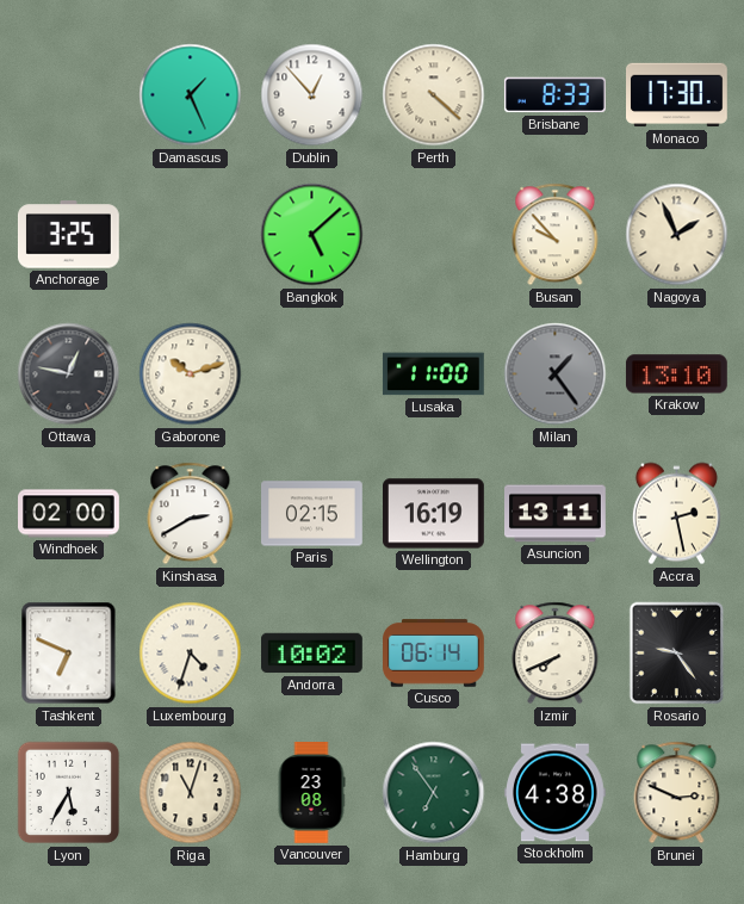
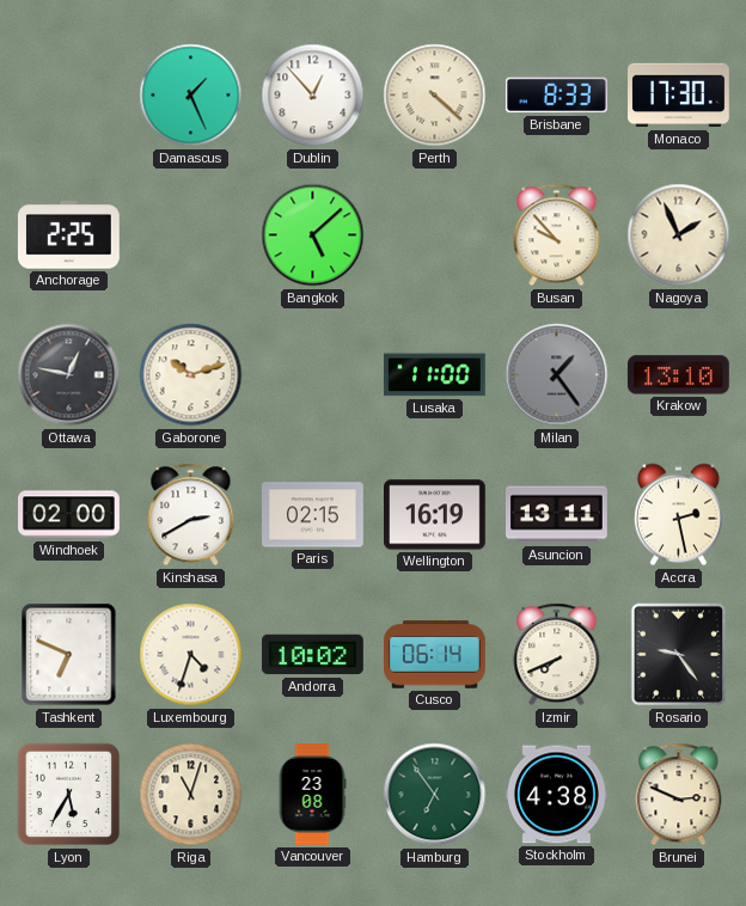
Anchorage: 3:25 -> 2:25 (68, 235)
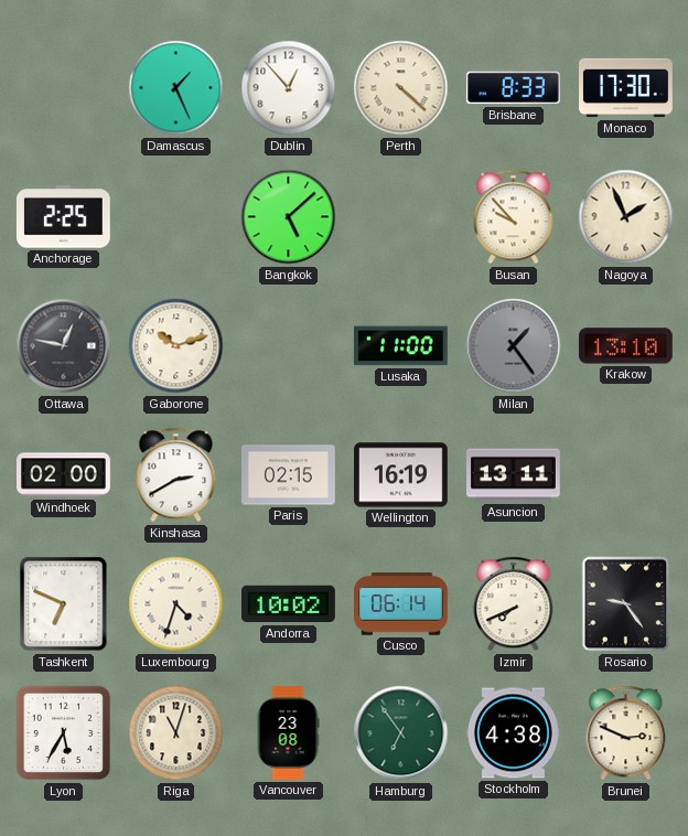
Accra: 2:28 -> none (678, 515)
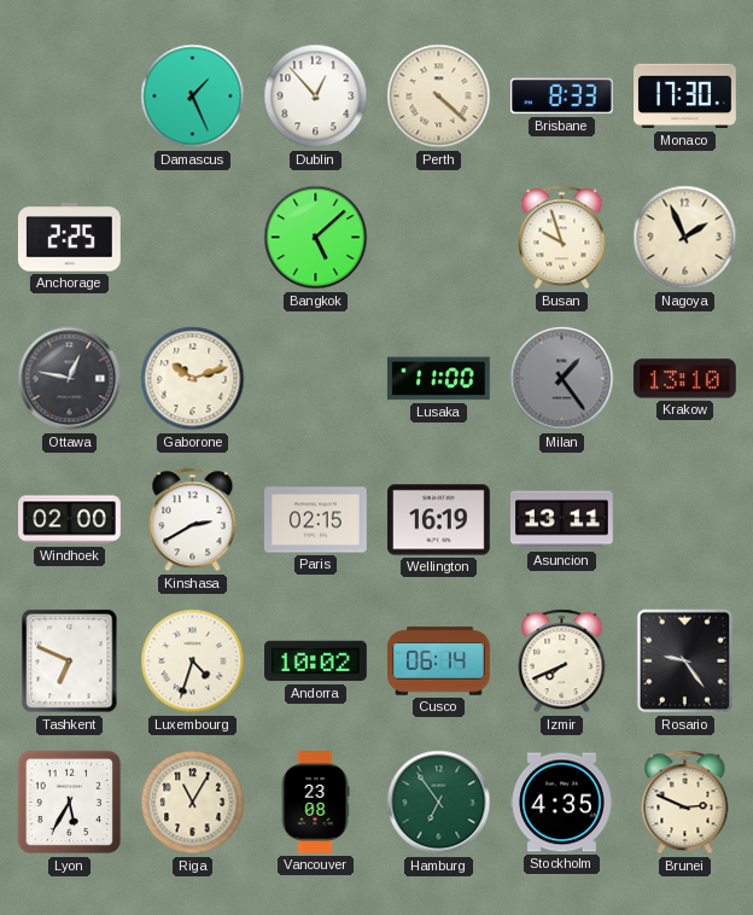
Busan: 9:53 -> 9:57 (562, 238)
Riga: 11:03 -> 11:05 (193, 803)
Stockholm: 4:38 -> 4:35 (562, 803)
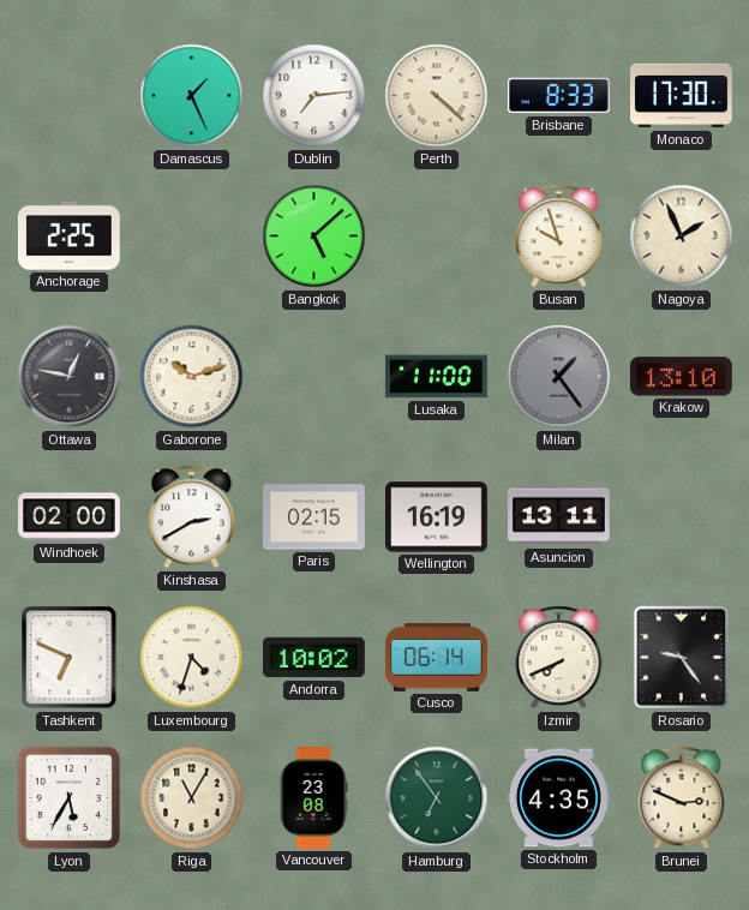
Dublin: 12:53 -> 7:14 (314, 96)
